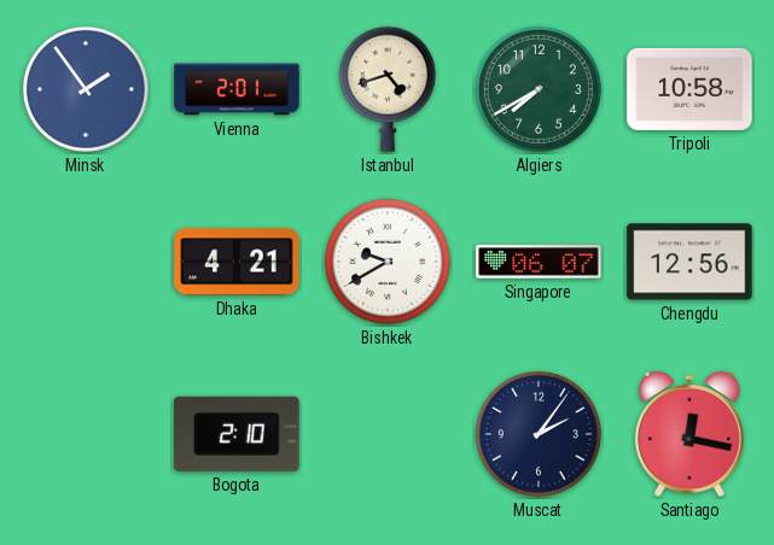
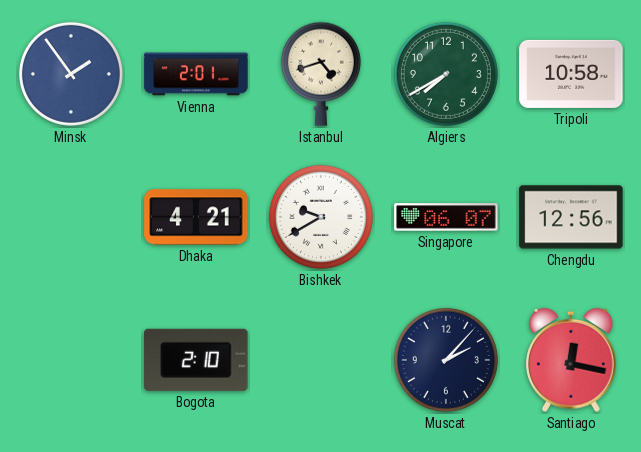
Muscat: 2:06 -> 2:07 (446, 360)
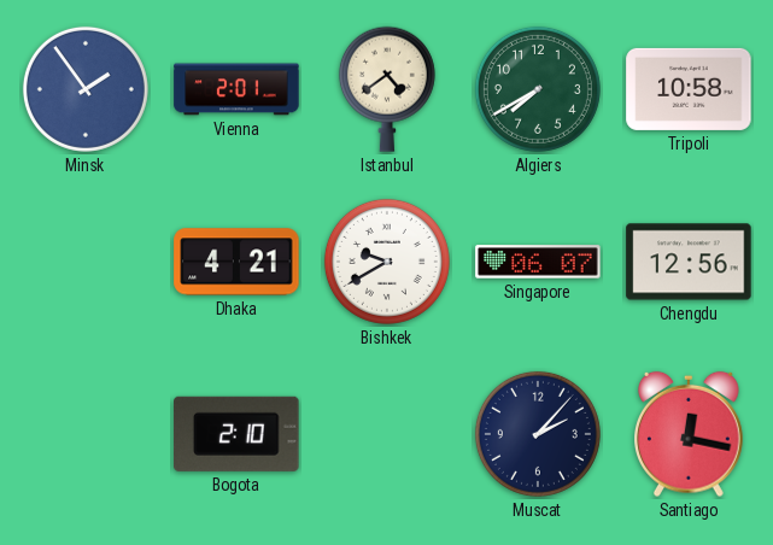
Istanbul: 4:42 -> 4:39 (387, 89)
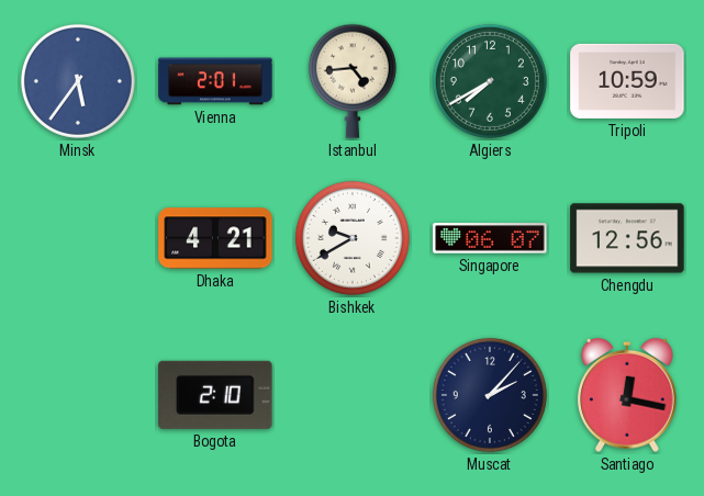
Minsk: 1:54 -> 5:36 (78, 81)
Istanbul: 4:39 -> 4:44 (353, 81)
Tripoli: 10:58 -> 10:59 (627, 81)
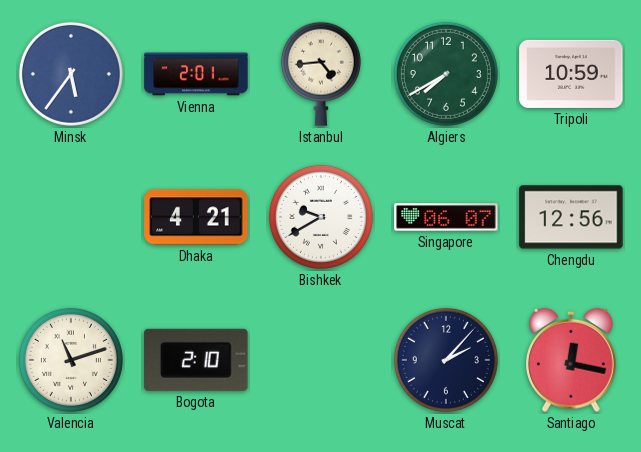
Valencia: none -> 11:12 (71, 360)
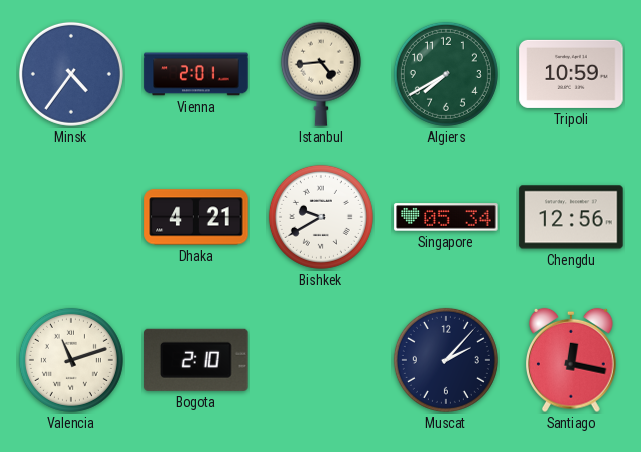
Minsk: 5:36 -> 4:36 (71, 74)
Singapore: 06:07 -> 05:34 (446, 217)
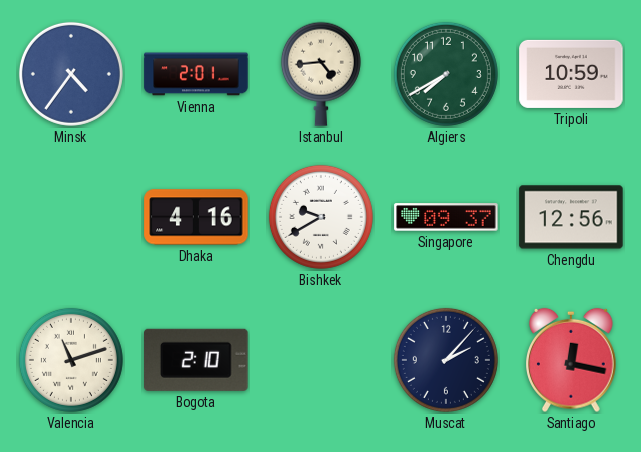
Dhaka: 4:21 -> 4:16 (196, 217)
Singapore: 05:34 -> 09:37 (446, 217)
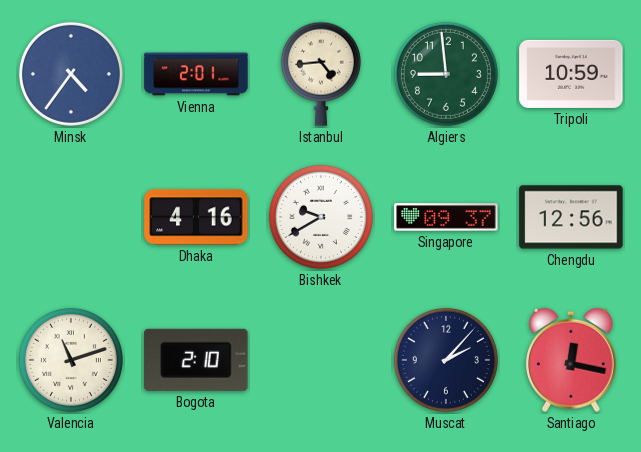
Algiers: 7:40 -> 8:59 (446, 74)
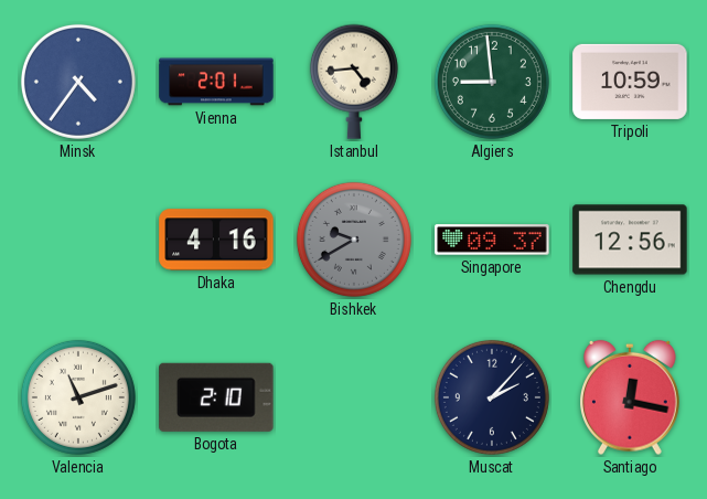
Bishkek dial: white -> grey (354, 240)
